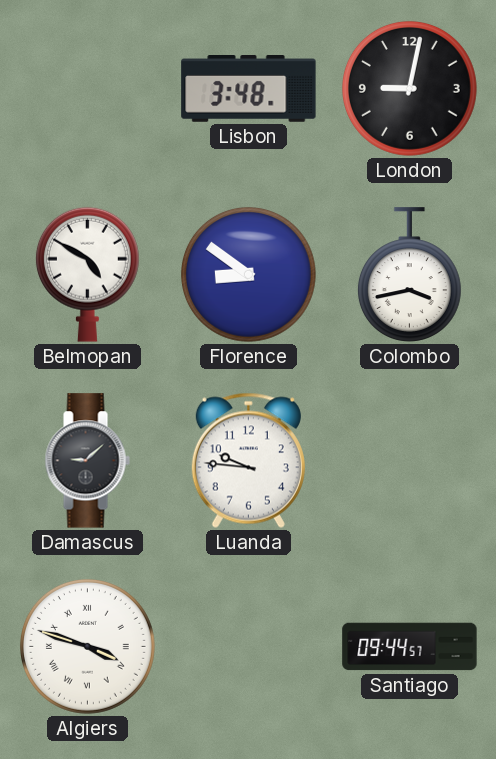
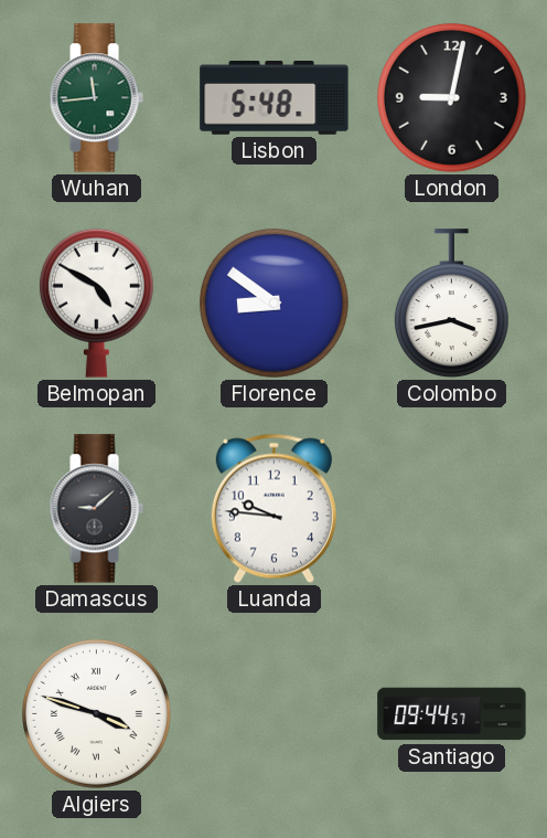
Wuhan: none -> 11:44 (96, 98)
Lisbon: 3:48 -> 5:48 (275, 98)
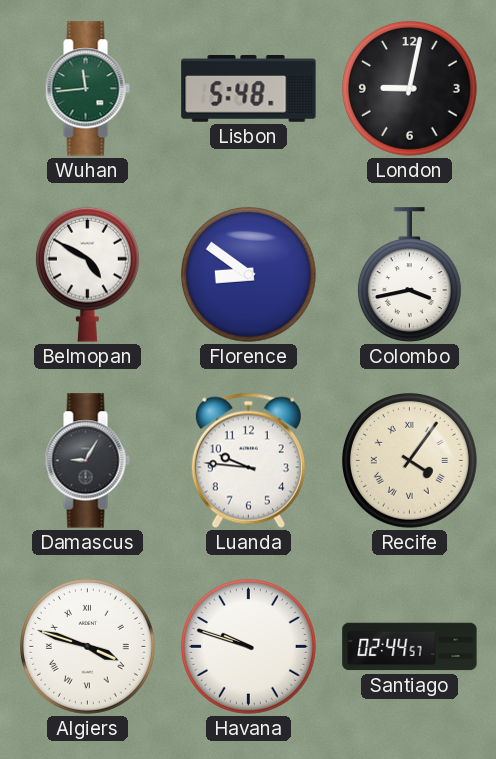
Damascus: 9:08 -> 9:05 (87, 461)
Recife: none -> 4:06 (409, 460)
Havana: none -> 9:48 (248, 646)
Santiago: 09:44 -> 02:44 (410, 647)
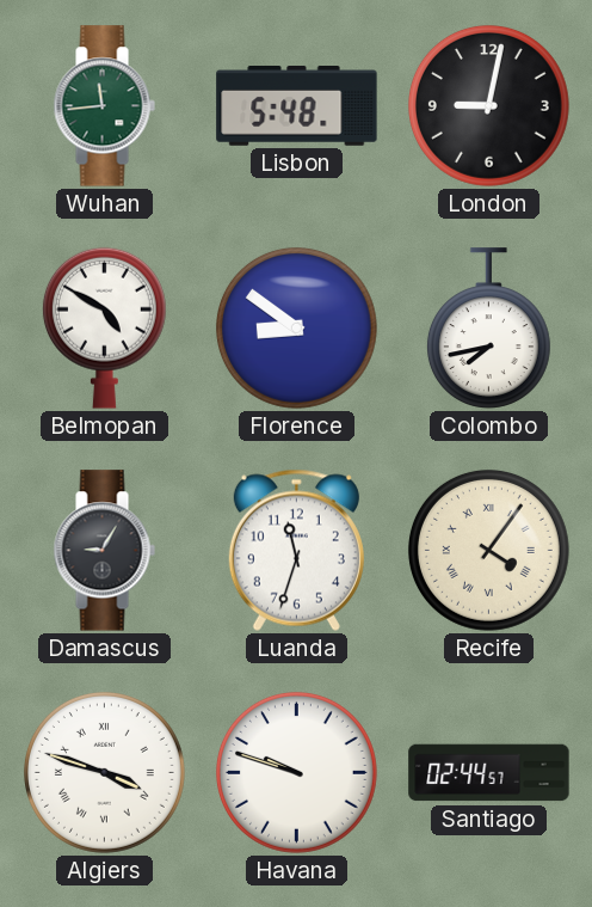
Colombo: 3:43 -> 7:43 (488, 329)
Luanda: 9:46 -> 11:33 (296, 550)
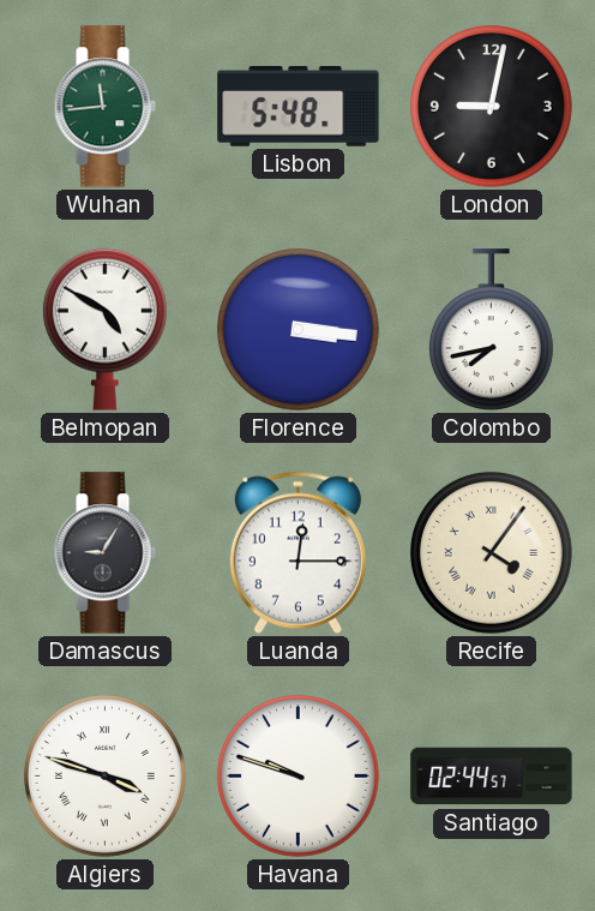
Florence: 8:51 -> 3:16 (297, 329)
Luanda: 11:33 -> 12:15 (297, 552)
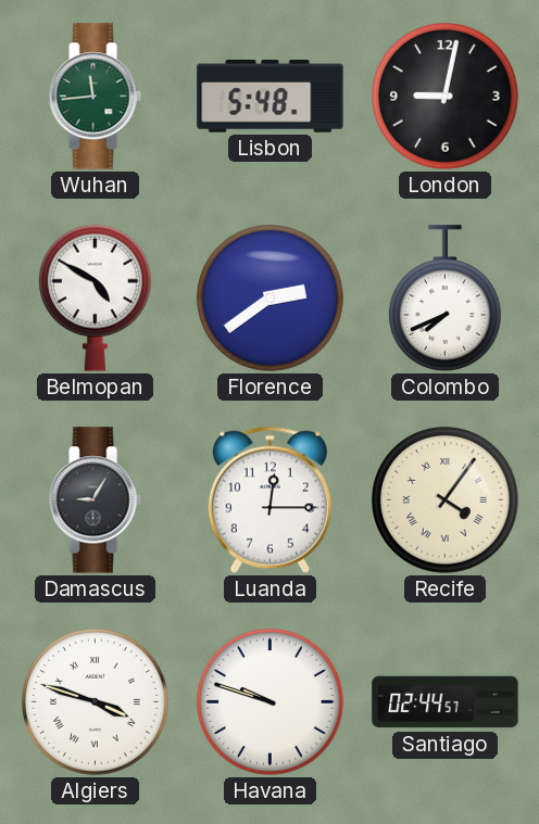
Florence: 3:16 -> 2:39 (269, 297)
Colombo: 7:43 -> 7:41 (444, 299)
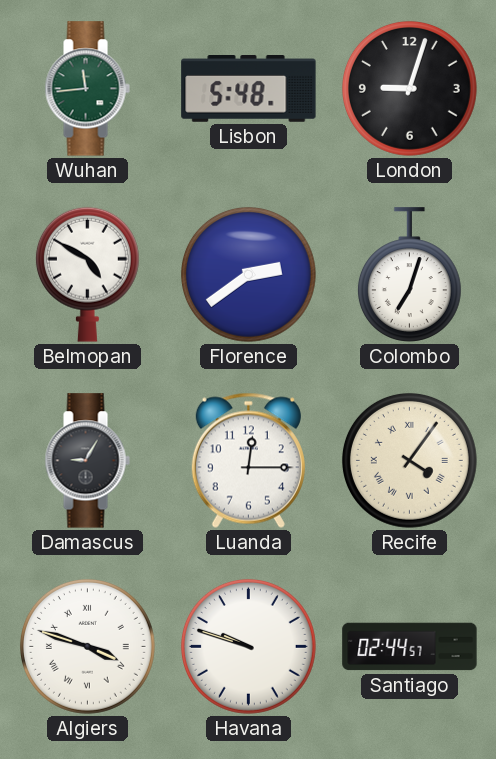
London: 9:02 -> 9:03 (409, 88)
Colombo: 7:41 -> 7:03 (409, 275)
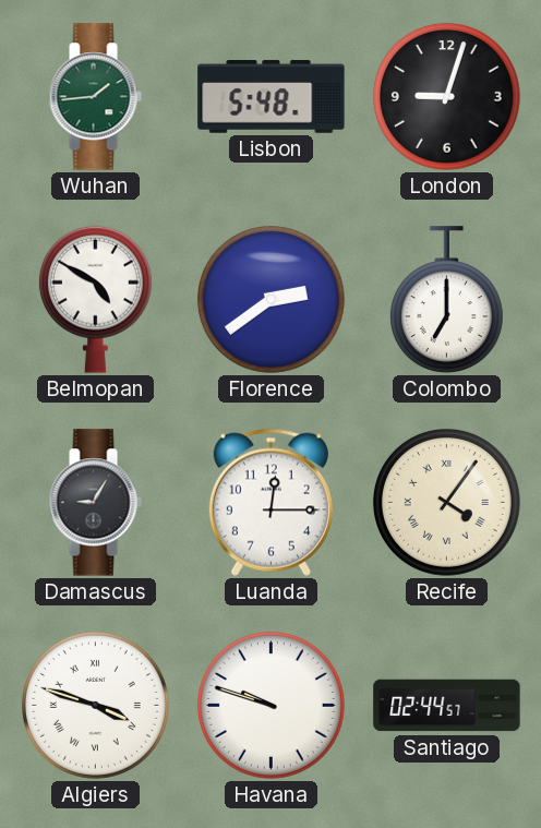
Wuhan: 11:44 -> 1:44 (95, 97)
Colombo: 7:03 -> 7:00 (446, 300)
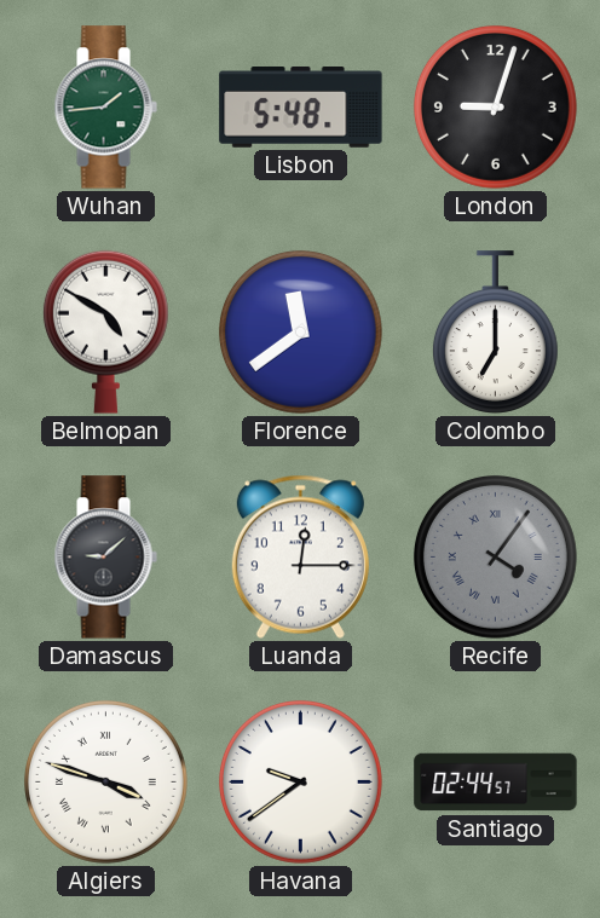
Florence: 2:39 -> 11:39 (300, 331)
Damascus: 9:05 -> 9:08 (105, 558)
Recife dial: cream -> grey (495, 556)
Havana: 9:48 -> 9:39 (300, 781)
